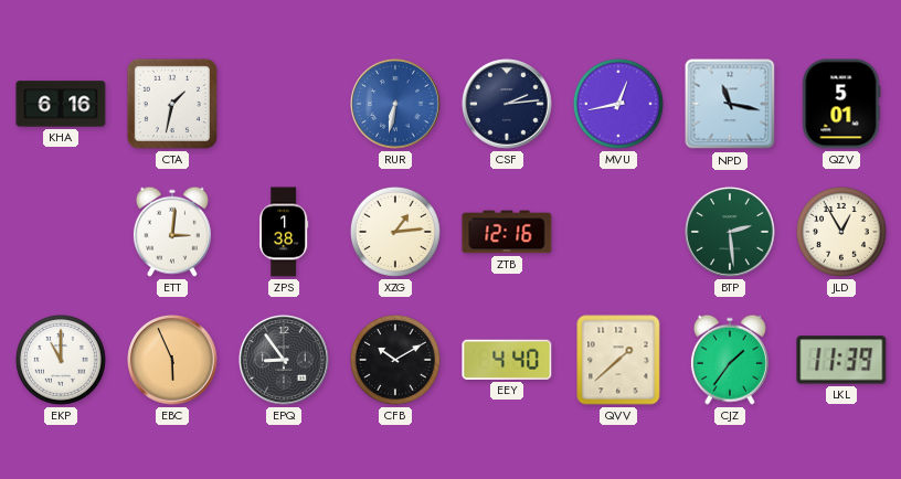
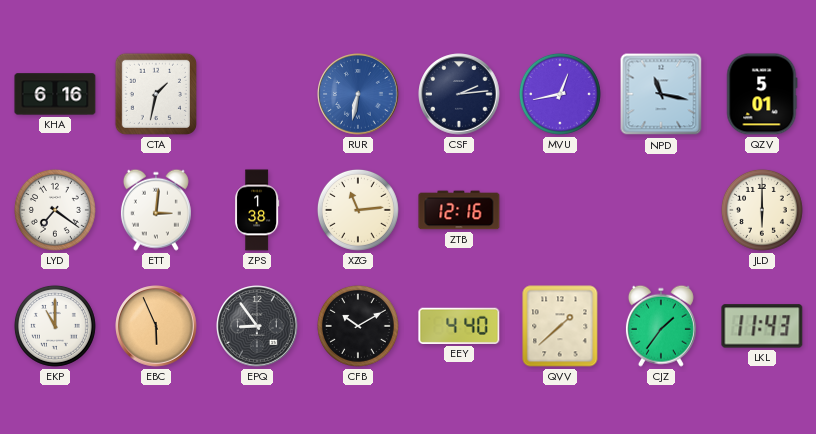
LYD: none -> 7:21 (55, 210)
XZG: 1:14 -> 11:14 (358, 210)
BTP: 2:29 -> none (730, 232)
JLD: 12:55 -> 6:00 (762, 210)
LKL: 11:39 -> 11:43 (762, 326)
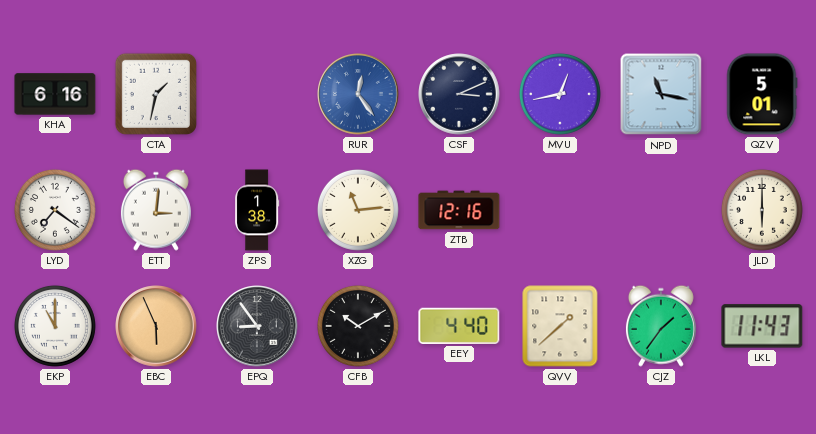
RUR: 6:32 -> 12:24 (358, 94)
CSF: 2:14 -> 3:11 (459, 94)
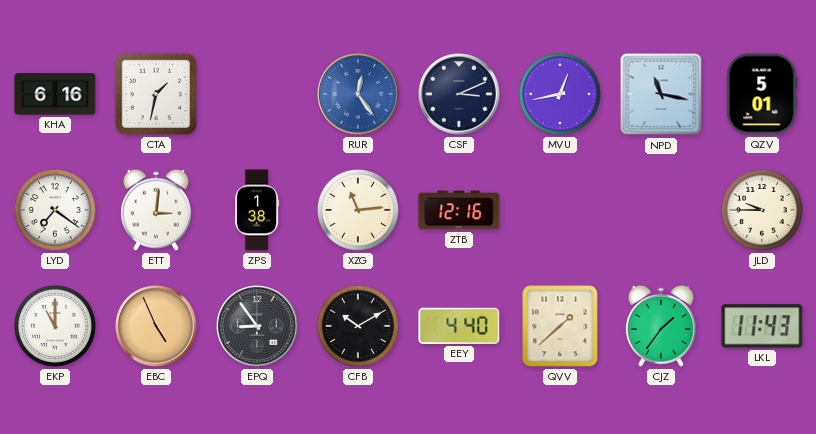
JLD: 6:00 -> 9:45 (762, 210)
EBC: 5:56 -> 4:56 (156, 326)
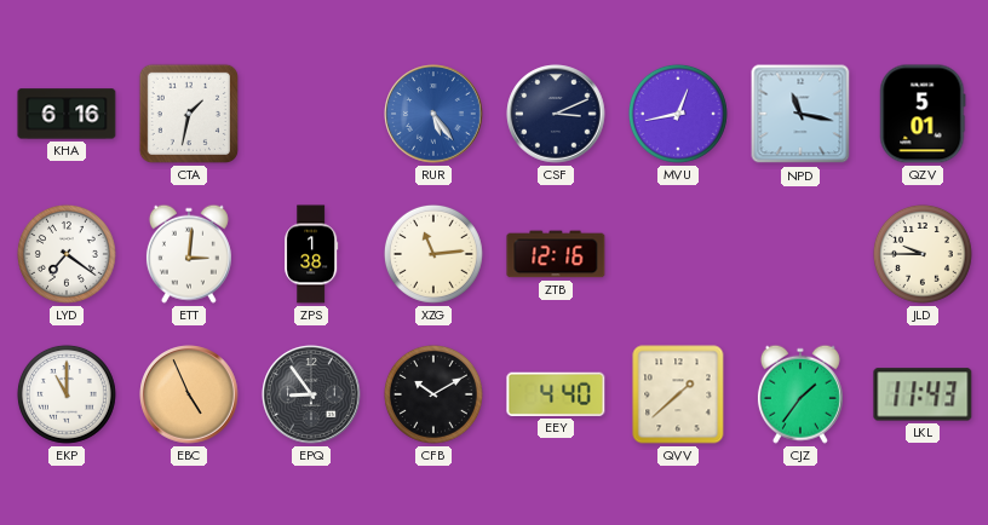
RUR: 12:24 -> 5:24 (433, 114)
